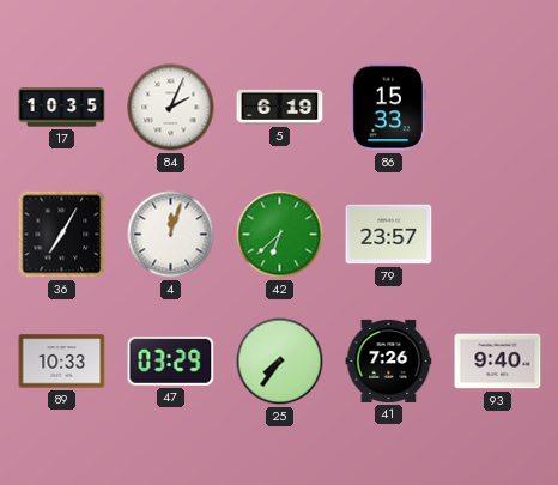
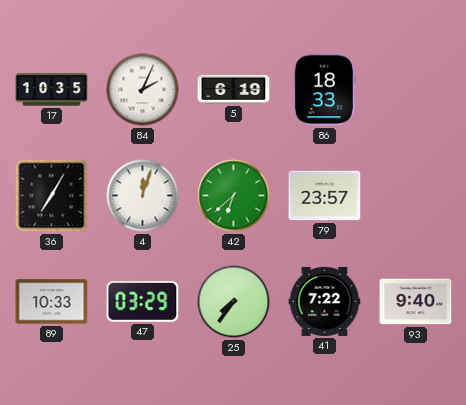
86: 15:33 -> 18:33 (324, 90)
41: 7:26 -> 7:22 (325, 301)
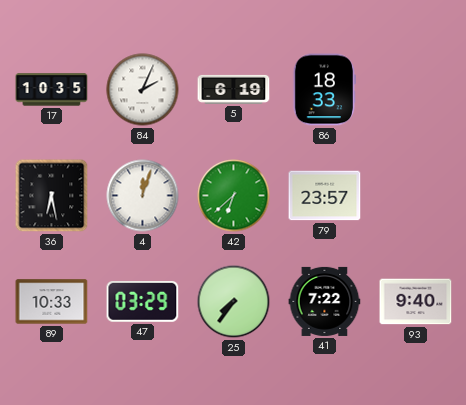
36: 7:05 -> 6:28 (52, 196)
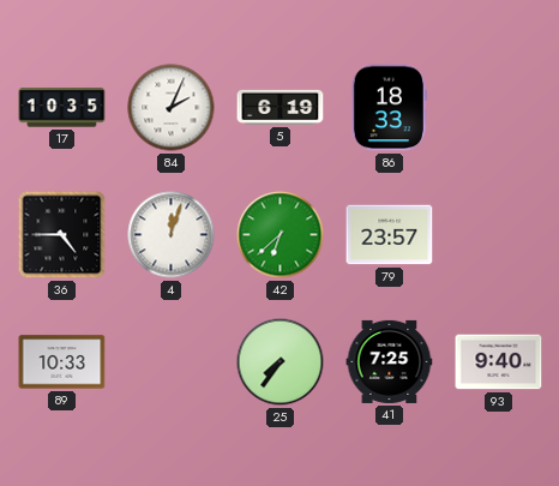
36: 6:28 -> 4:45 (62, 235)
47: 03:29 -> none (143, 301)
41: 7:22 -> 7:25 (390, 361)
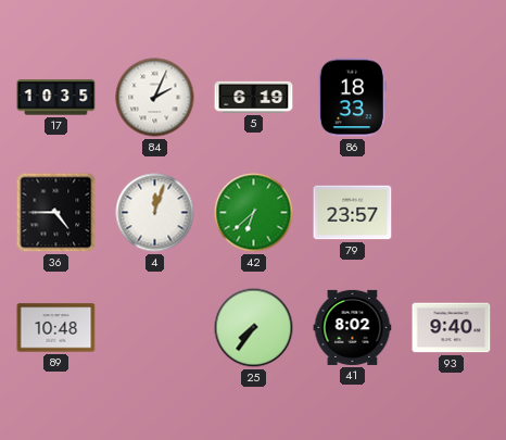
89: 10:33 -> 10:48 (56, 328)
41: 7:25 -> 8:02 (353, 327)
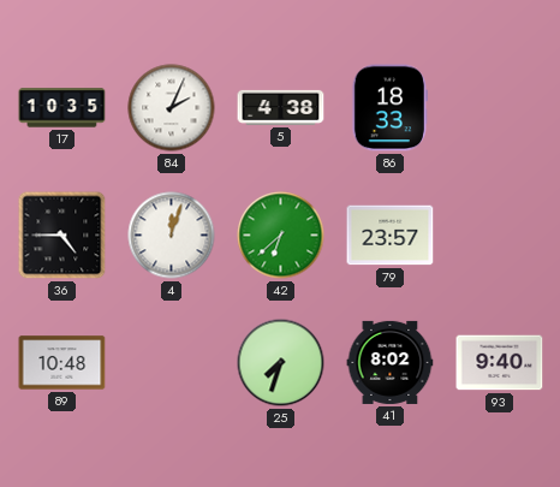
5: 6:19 -> 4:38 (281, 107)
25: 7:36 -> 7:33 (281, 363)
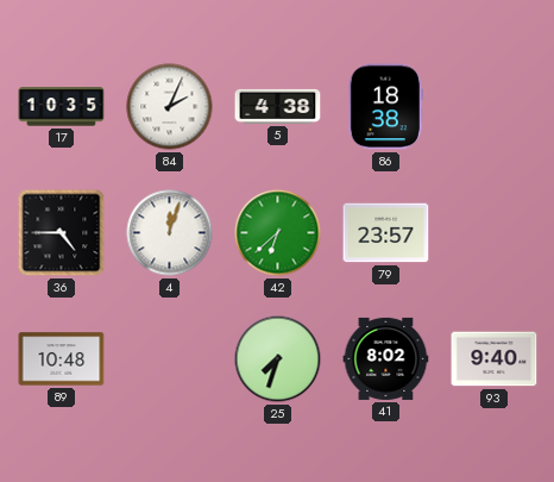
86: 18:33 -> 18:38 (385, 107)
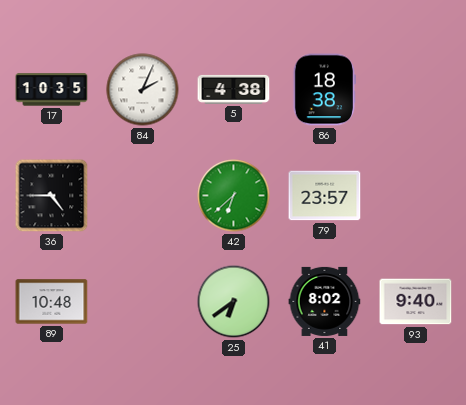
4: 12:03 -> none (170, 233)
25: 7:33 -> 6:39 (234, 302)
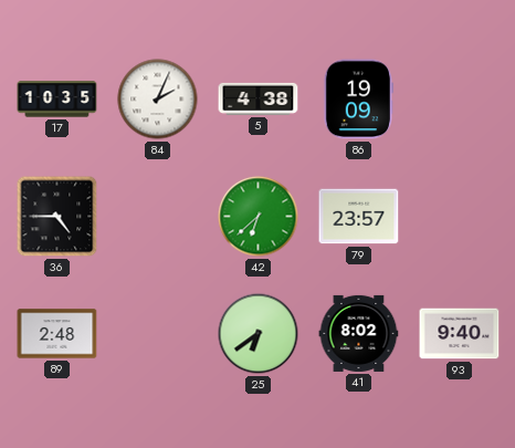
86: 18:38 -> 19:09 (358, 100)
89: 10:48 -> 2:48 (57, 334)
